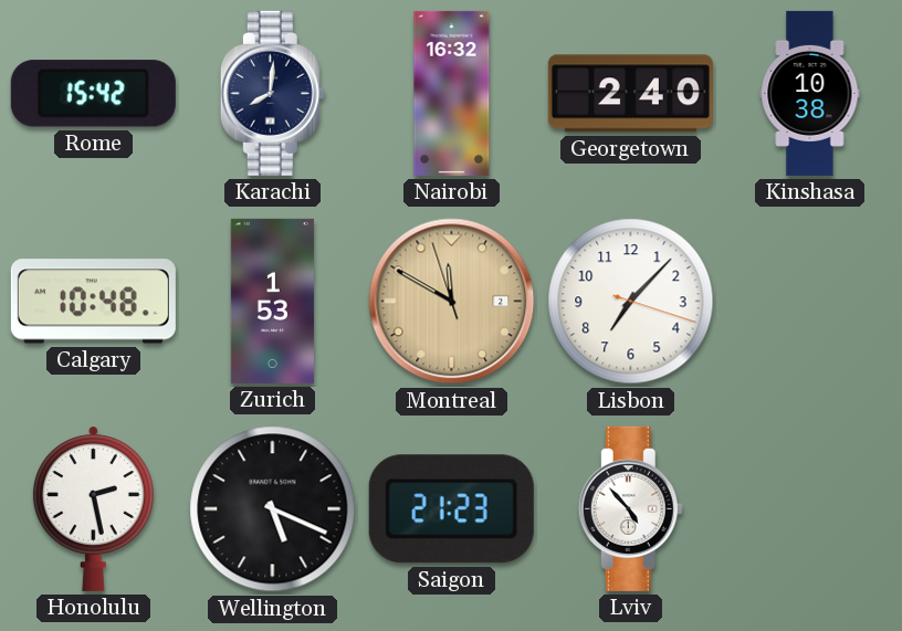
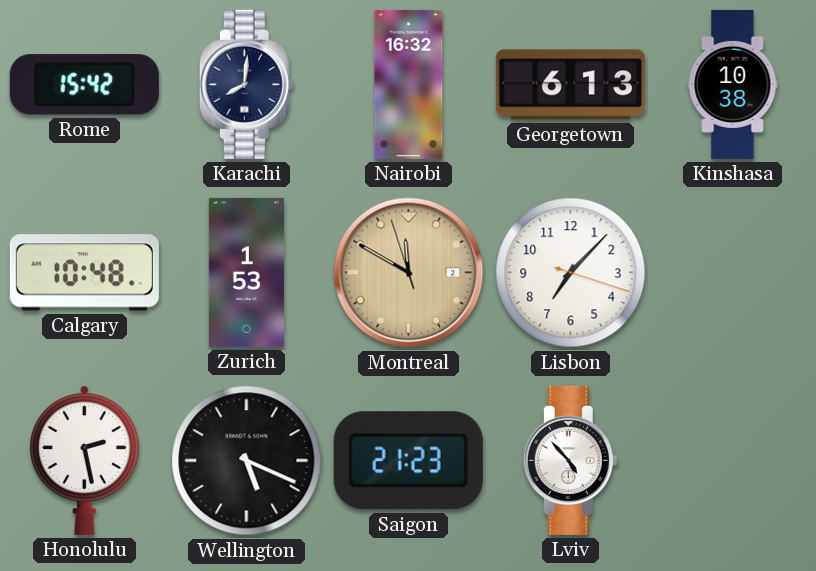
Georgetown: 2:40 -> 6:13 (570, 85)
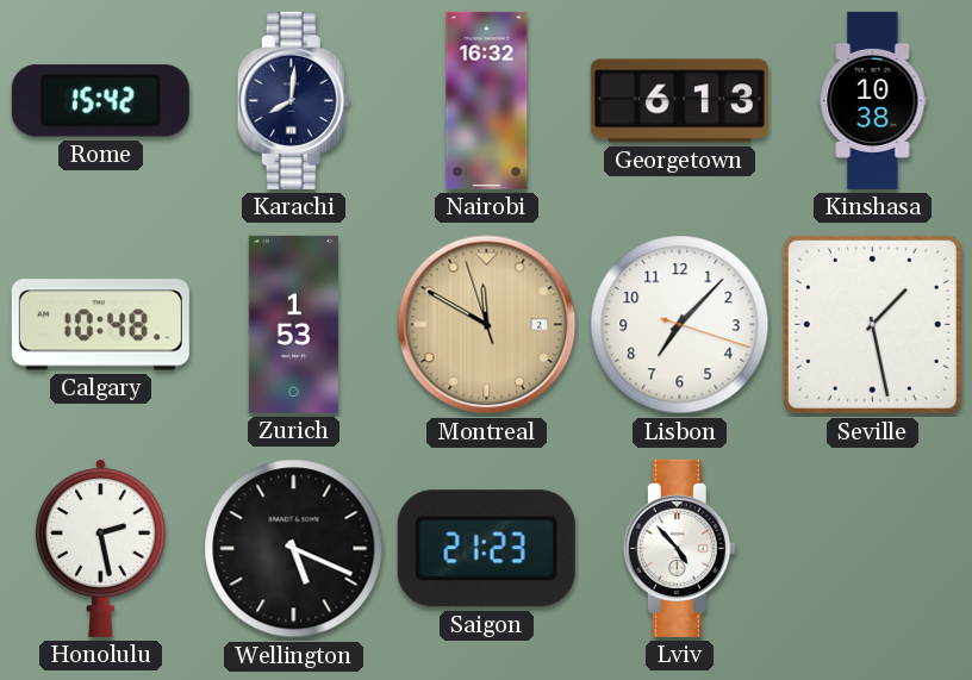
Seville: none -> 1:28 (872, 324)
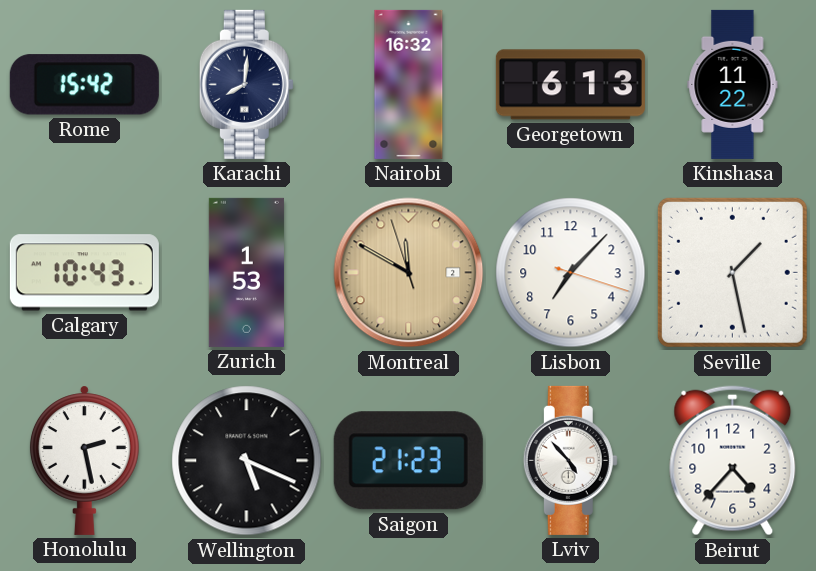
Kinshasa: 10:38 -> 11:22 (733, 84)
Calgary: 10:48 -> 10:43 (84, 273)
Beirut: none -> 4:37 (733, 461)
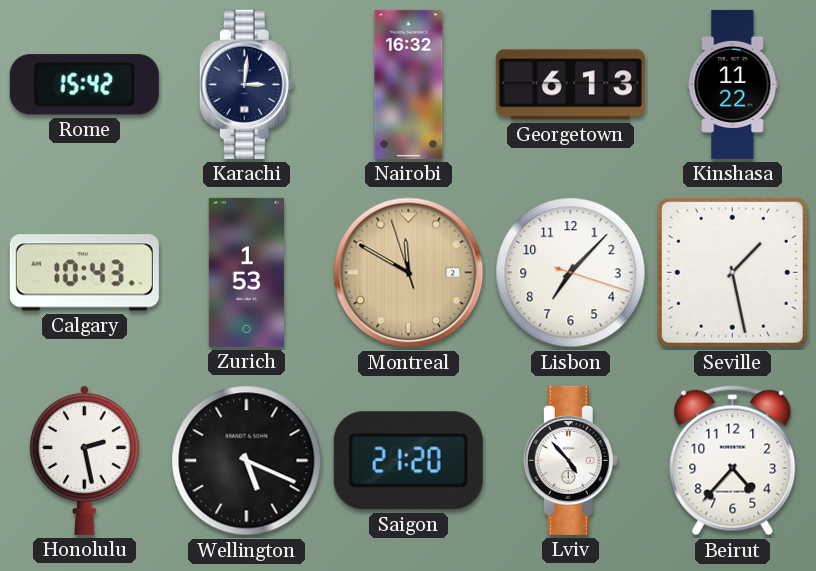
Karachi: 8:01 -> 3:01 (246, 84)
Saigon: 21:23 -> 21:20 (408, 461)
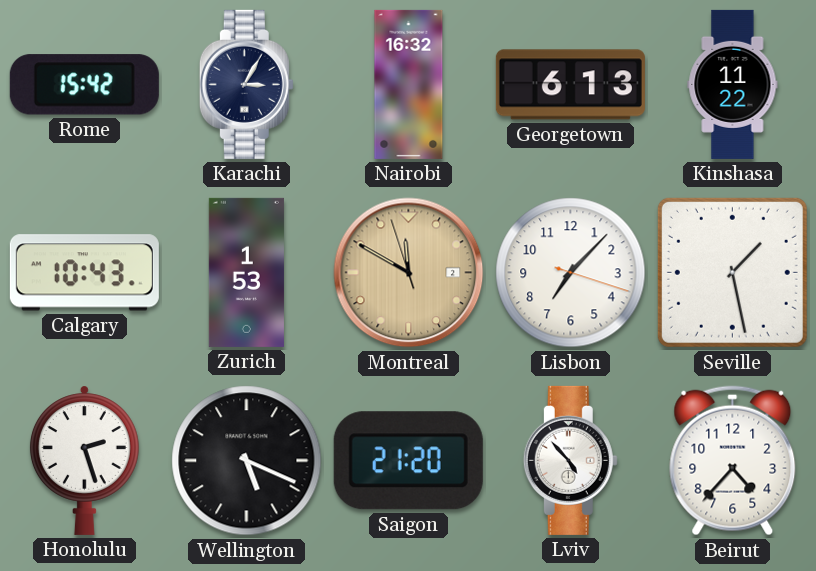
Karachi: 3:01 -> 3:05 (246, 84)
Honolulu: 2:28 -> 2:27 (84, 460)
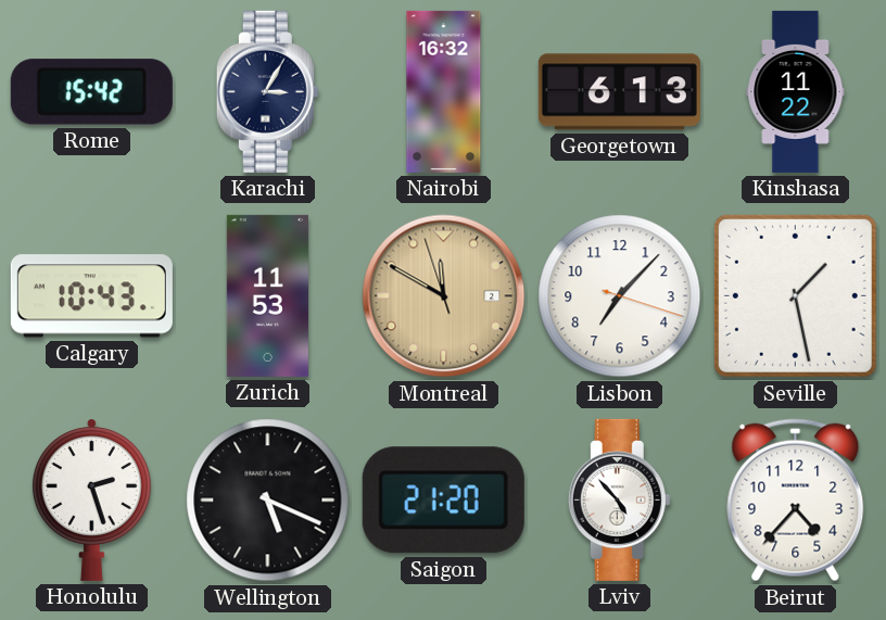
Zurich: 1:53 -> 11:53 (267, 295)
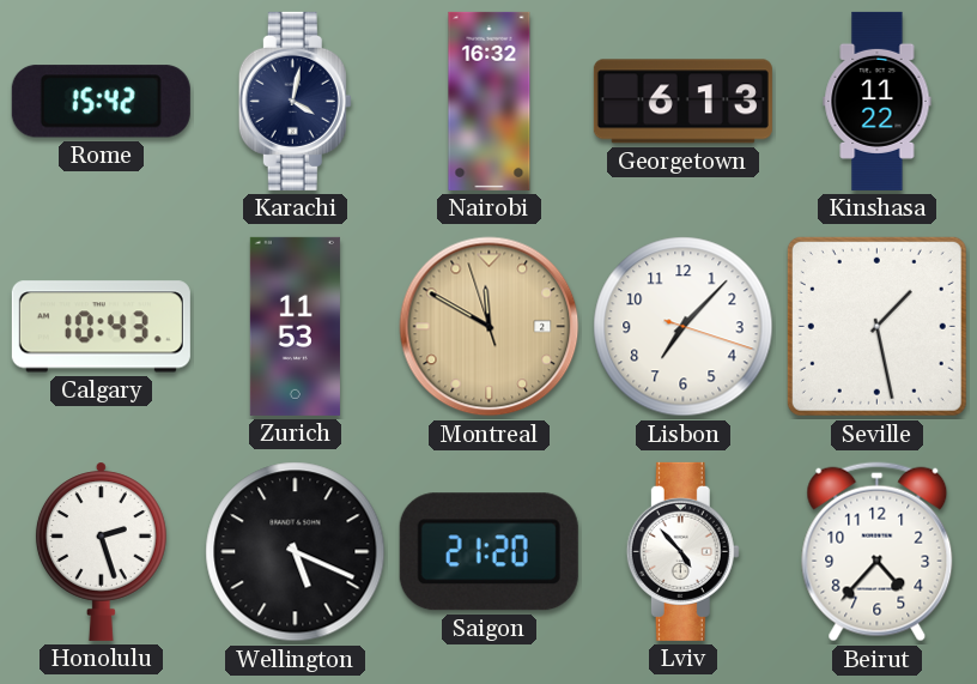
Karachi: 3:05 -> 4:02 (295, 101)
